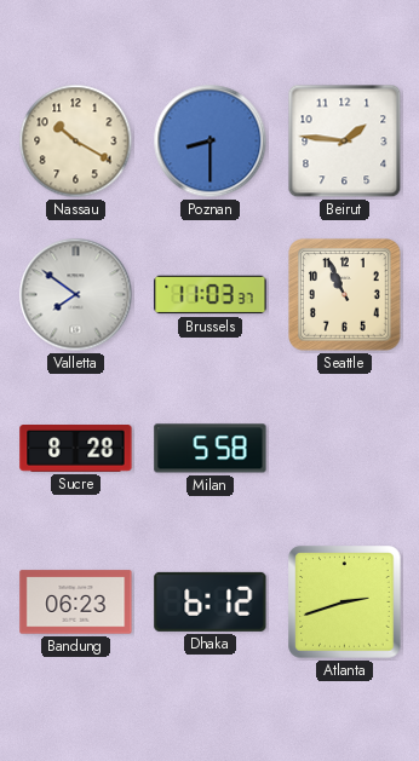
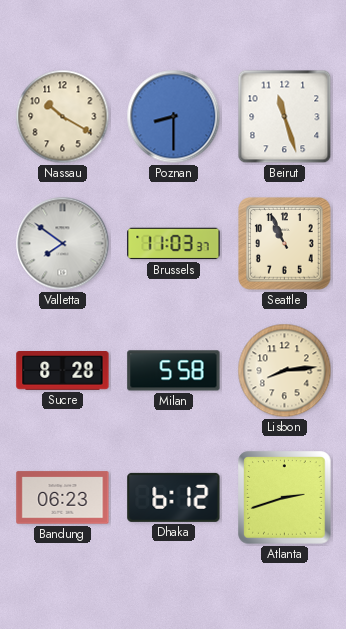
Beirut: 1:46 -> 11:27 (285, 117)
Lisbon: none -> 8:14 (285, 371)
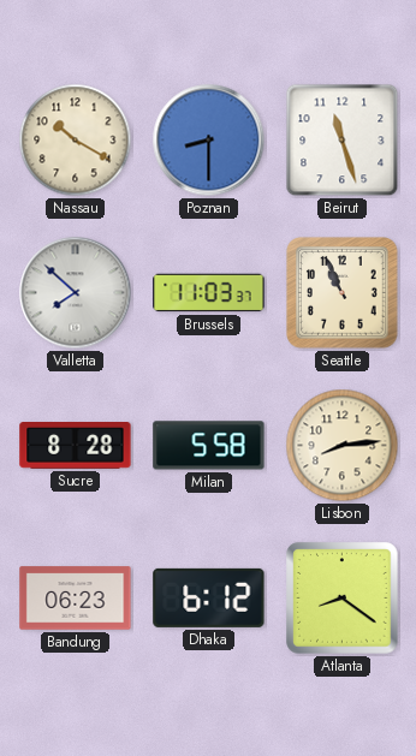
Valletta: 7:51 -> 7:52 (76, 293)
Atlanta: 2:42 -> 8:21 (343, 599)
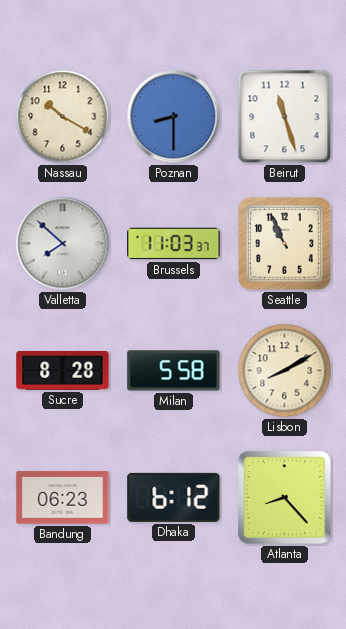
Lisbon: 8:14 -> 8:10 (285, 371)
Atlanta: 8:21 -> 8:23 (285, 498)
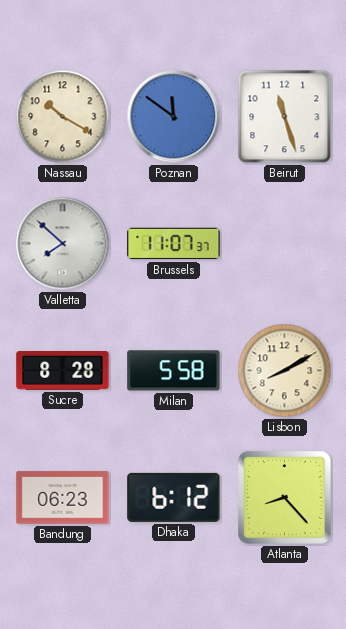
Poznan: 8:30 -> 11:51 (174, 117)
Brussels: 11:03 -> 11:07 (174, 244)
Seattle: 10:56 -> none (285, 244)
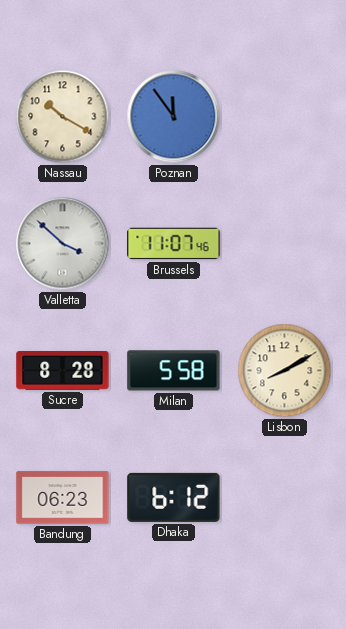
Poznan: 11:51 -> 11:54 (174, 117)
Beirut: 11:27 -> none (285, 117)
Valletta: 7:52 -> 3:52 (63, 244)
Brussels: 11:07:37 -> 11:07:46 (174, 244)
Atlanta: 8:23 -> none (285, 498)
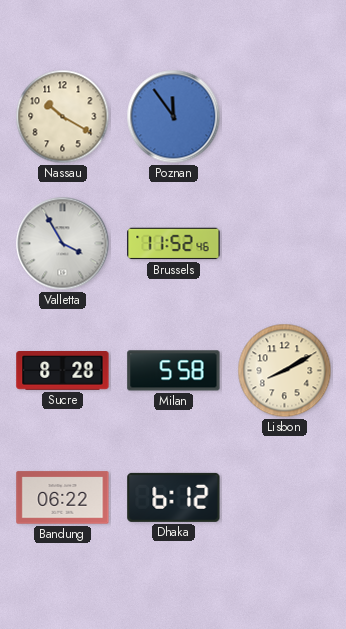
Valletta: 3:52 -> 3:55 (63, 244)
Brussels: 11:07 -> 11:52 (174, 244)
Bandung: 06:23 -> 06:22 (63, 498)
